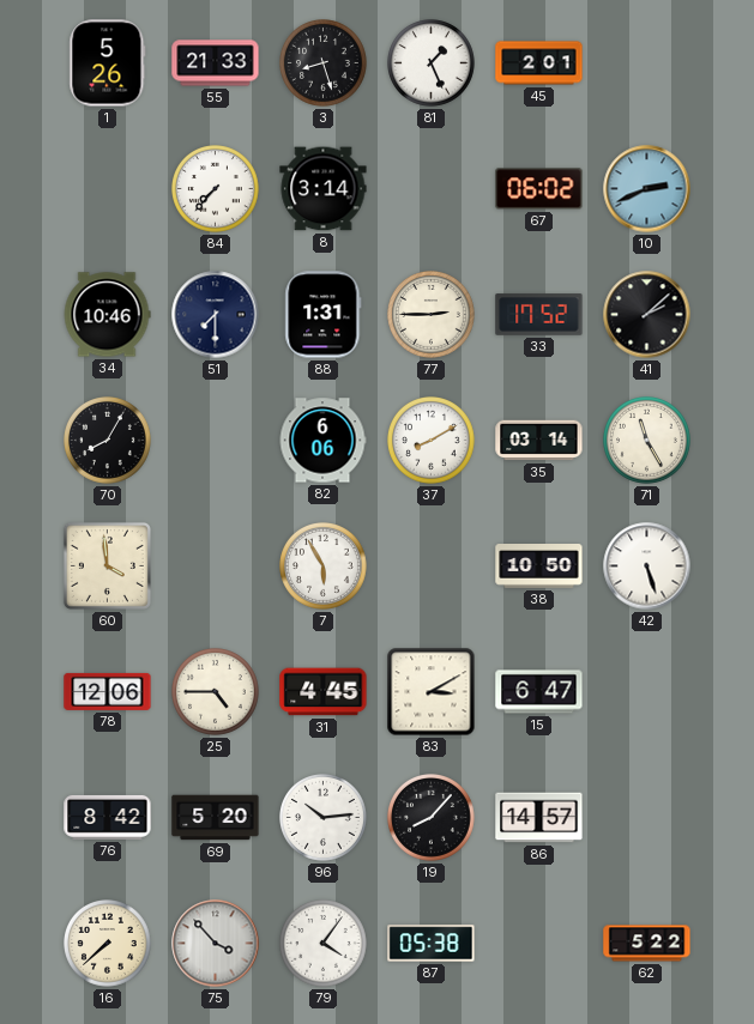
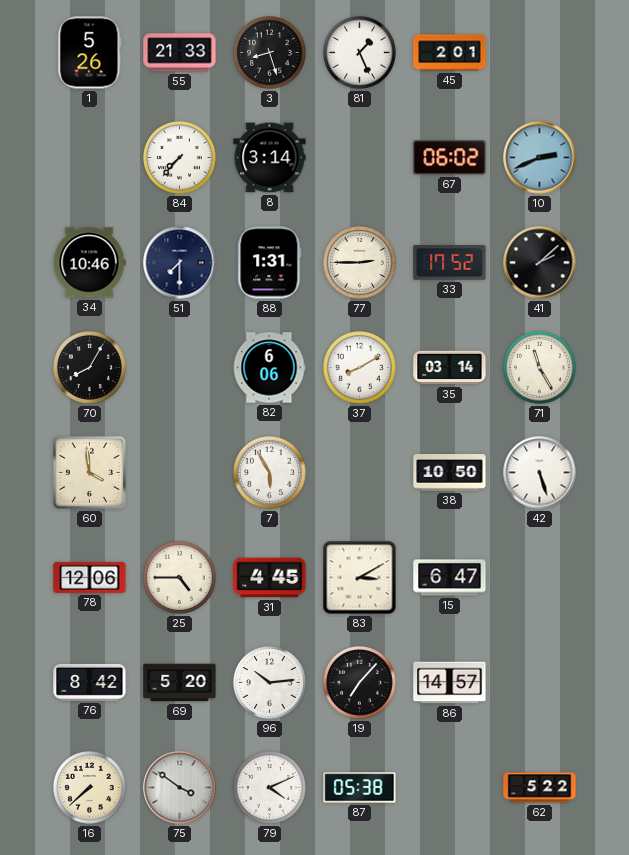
19: 8:07 -> 7:07 (360, 683)
75: 3:53 -> 3:51 (180, 788)
79: 4:06 -> 4:11 (270, 788)
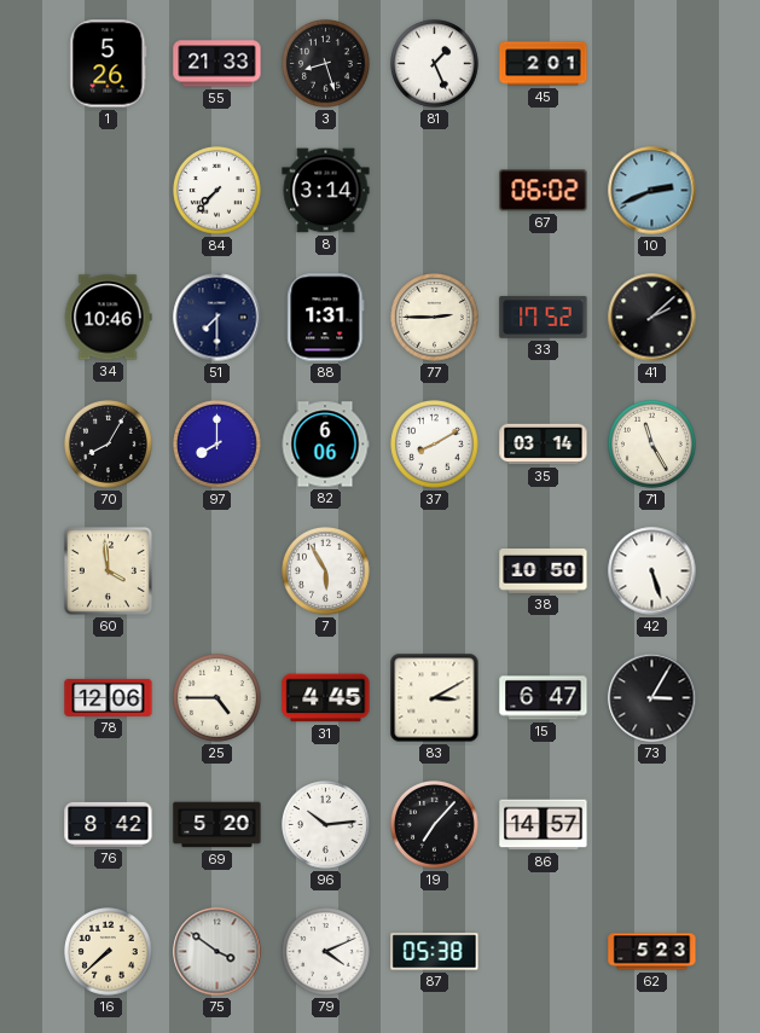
97: none -> 8:00 (217, 445)
73: none -> 3:05 (652, 698)
62: 5:22 -> 5:23 (652, 952)
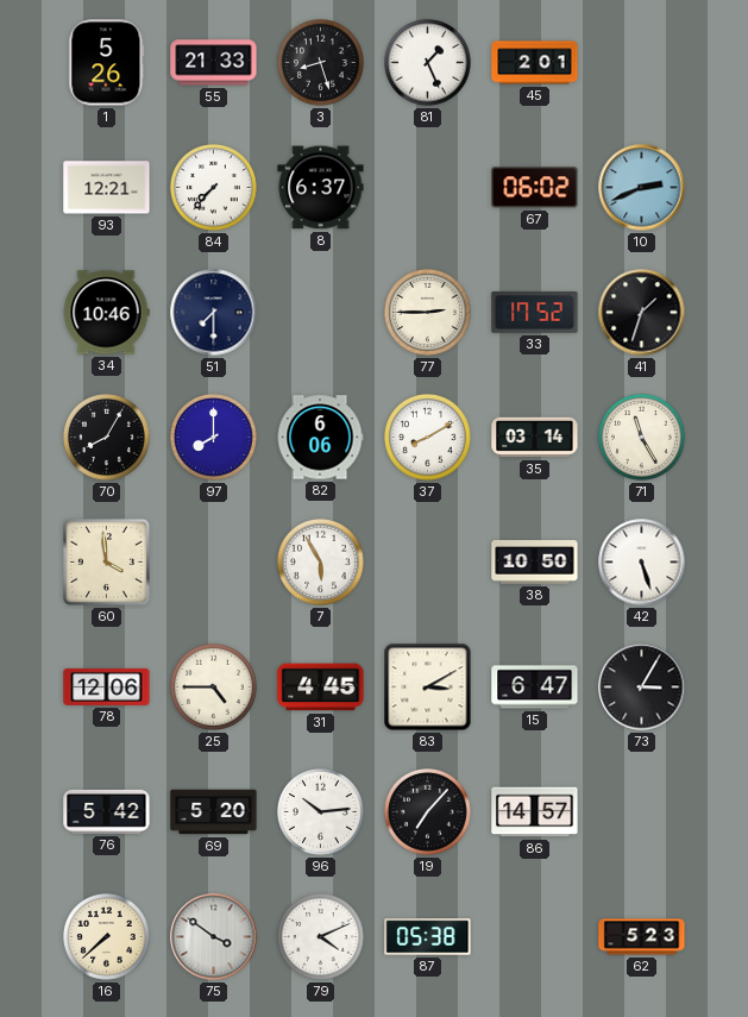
93: none -> 12:21 (107, 188)
8: 3:14 -> 6:37 (321, 188)
88: 1:31 -> none (326, 318)
41: 2:08 -> 1:33 (642, 313)
76: 8:42 -> 5:42 (107, 811)
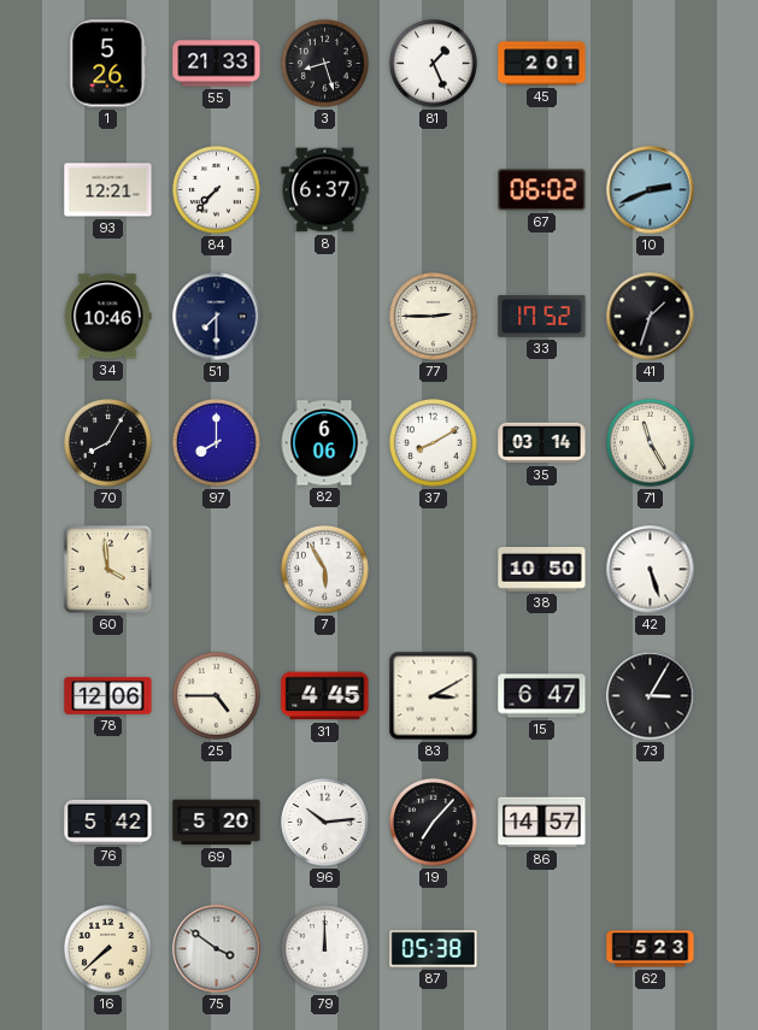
79: 4:11 -> 12:00 (325, 949)
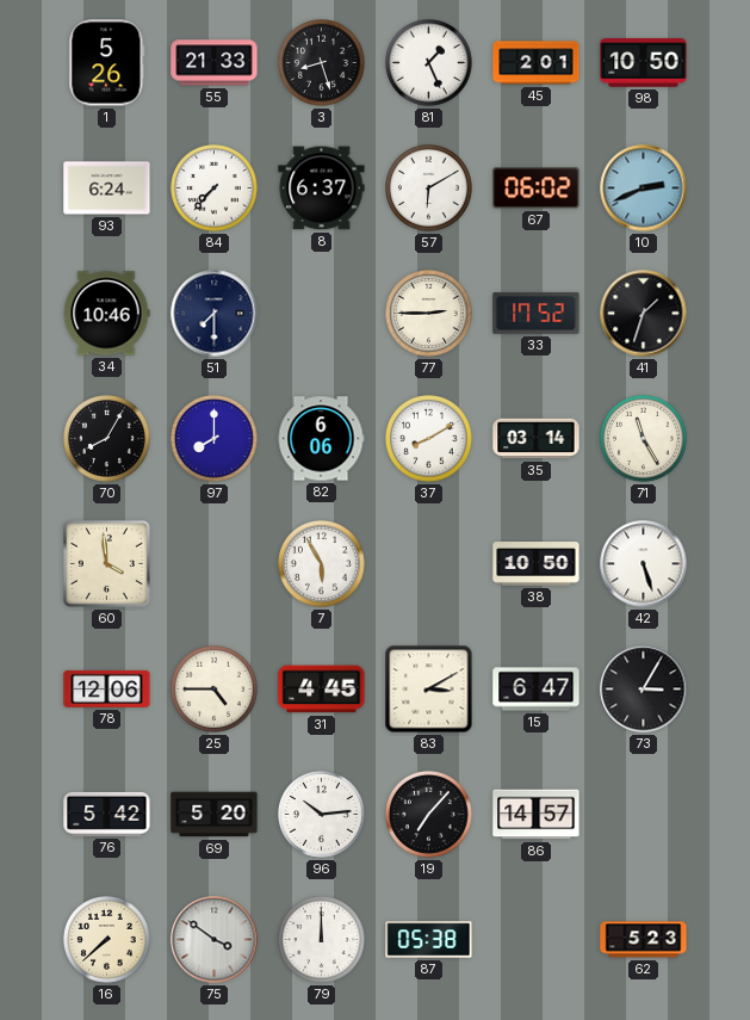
98: none -> 10:50 (644, 63)
93: 12:21 -> 6:24 (107, 188)
57: none -> 6:10 (429, 188)
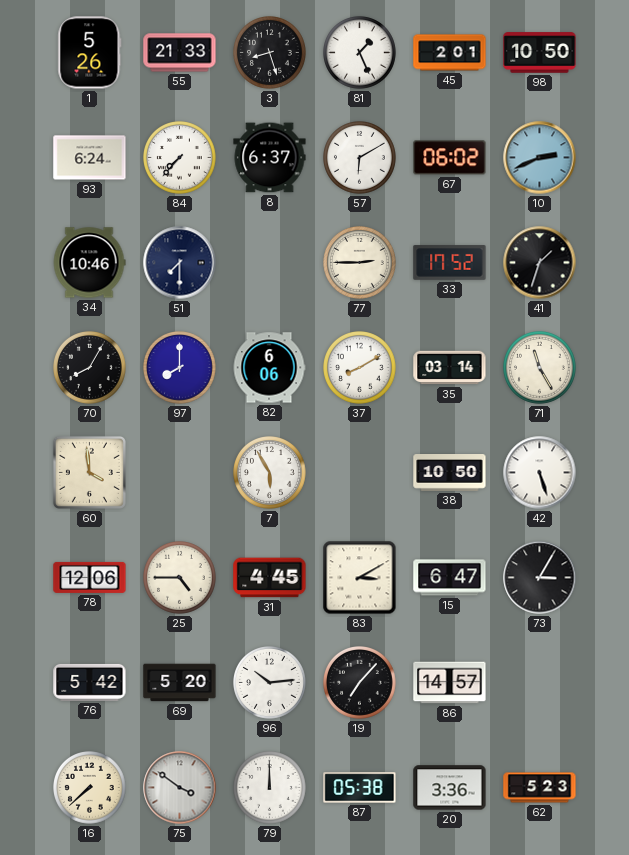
20: none -> 3:36 (450, 788)
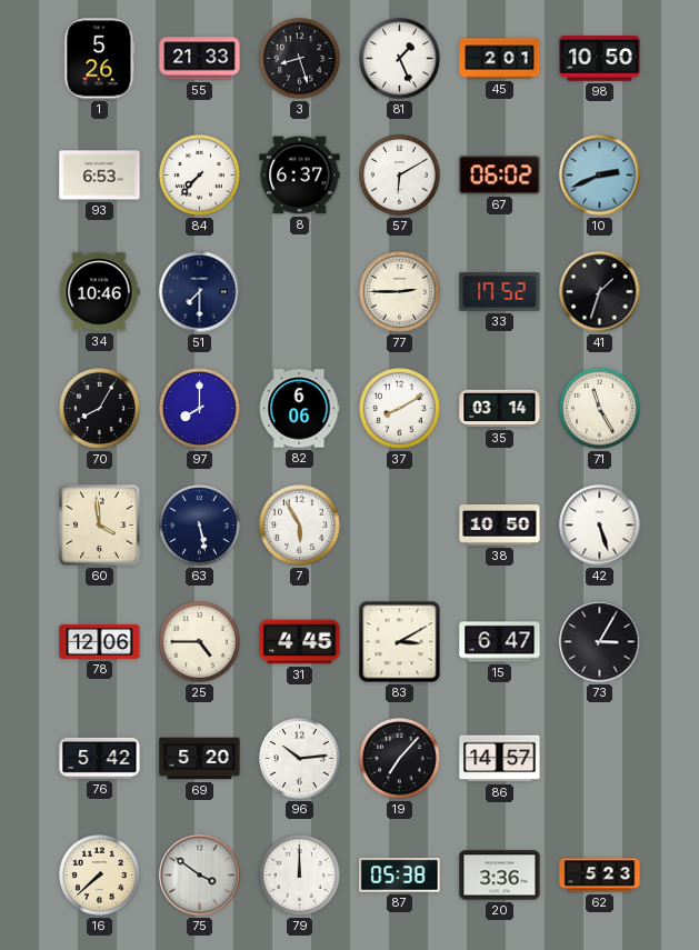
93: 6:24 -> 6:53 (100, 176)
63: none -> 5:28 (200, 526)
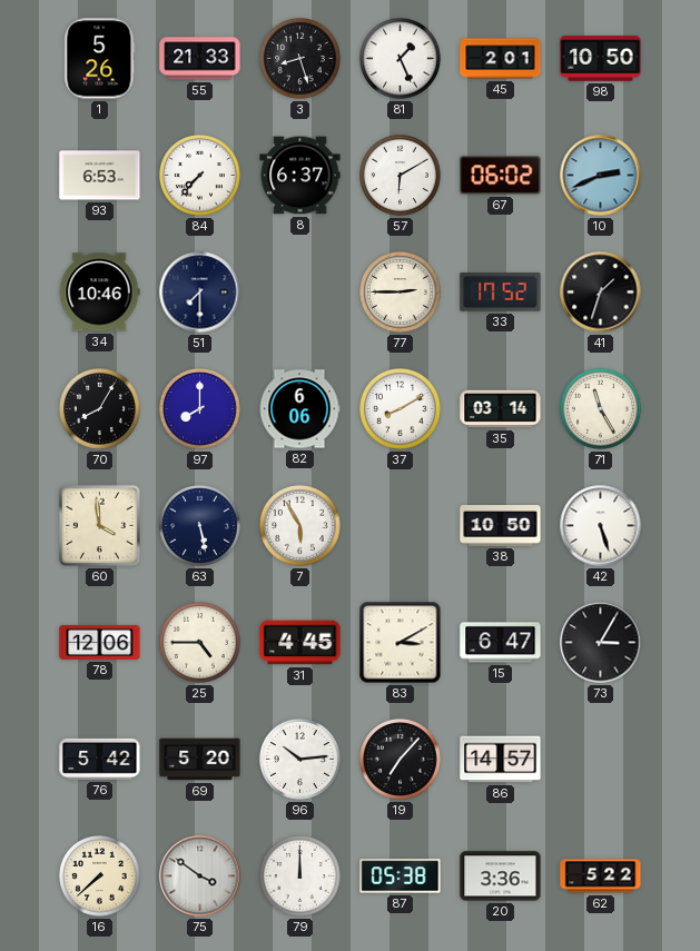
62: 5:23 -> 5:22 (601, 876)
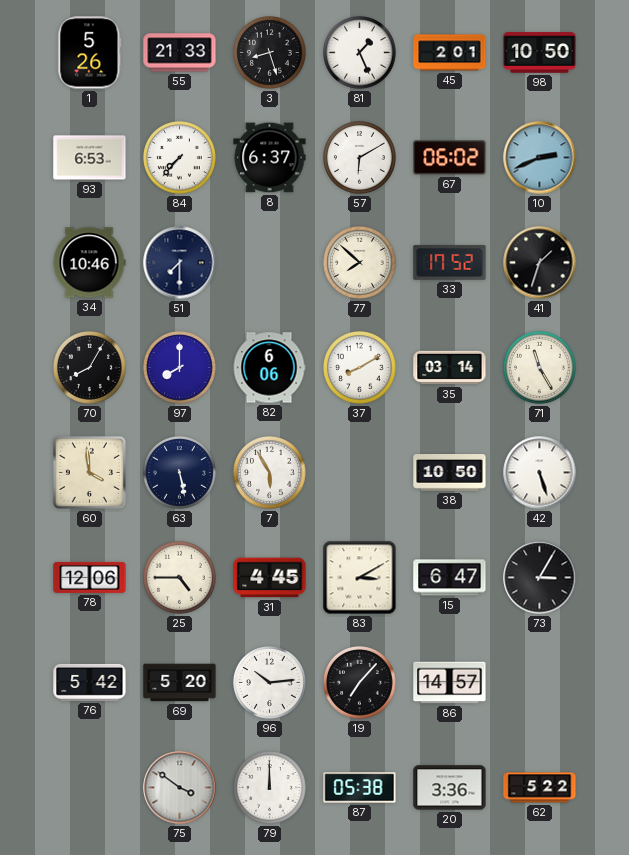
77: 2:45 -> 7:52 (360, 263)
16: 7:38 -> none (100, 876)
